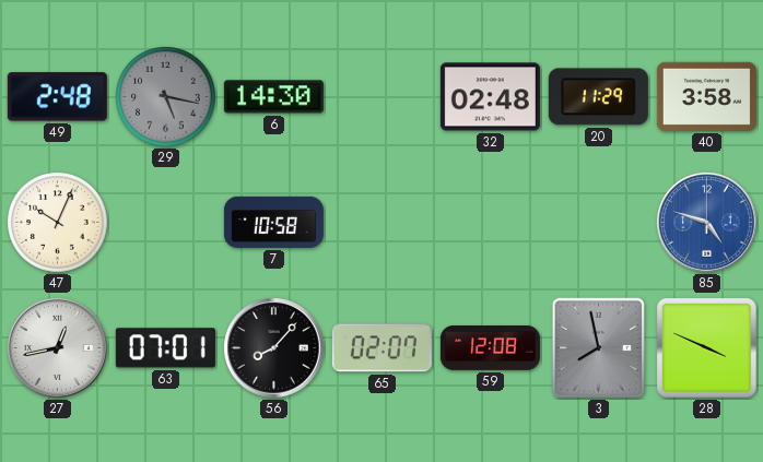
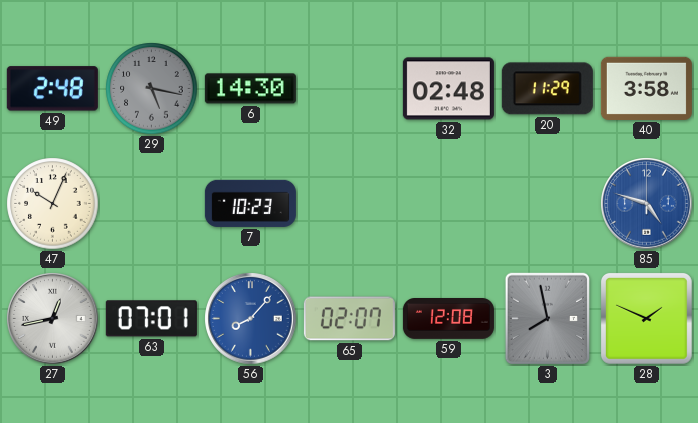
7: 10:58 -> 10:23 (250, 203)
56 dial: black -> blue (251, 319)
28: 3:49 -> 1:49 (647, 319)
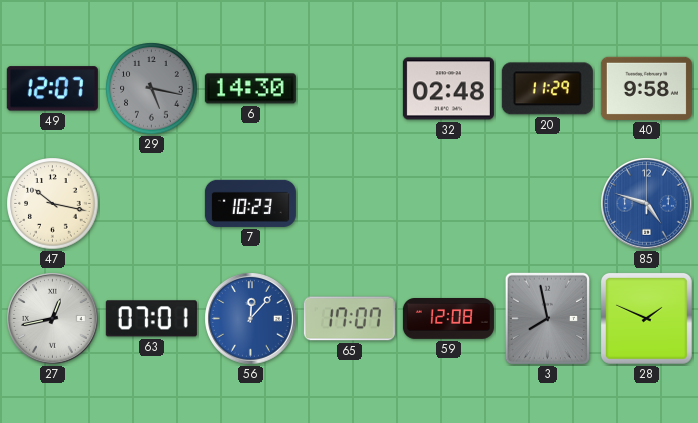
49: 2:48 -> 12:07 (52, 89)
40: 3:58 -> 9:58 (646, 88)
47: 10:04 -> 10:17 (53, 204)
56: 8:07 -> 12:07 (251, 319)
65: 02:07 -> 17:07 (349, 319)
